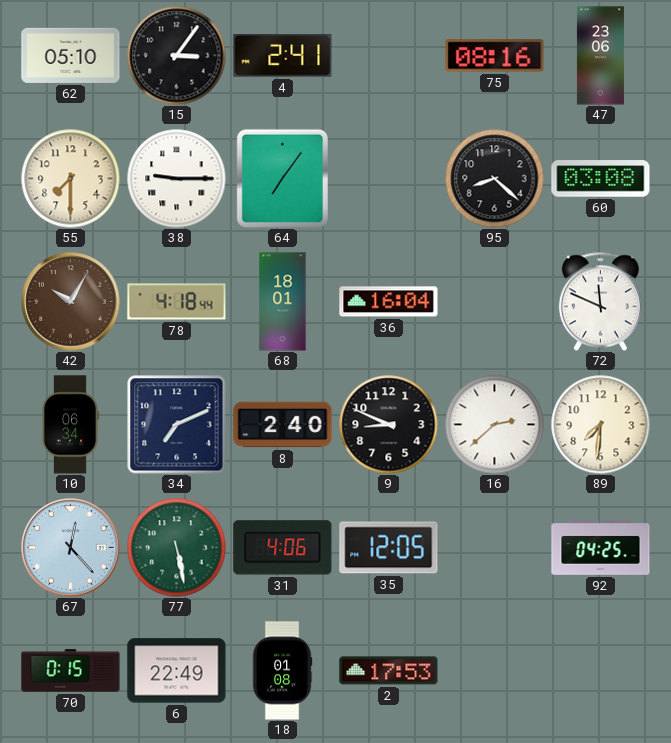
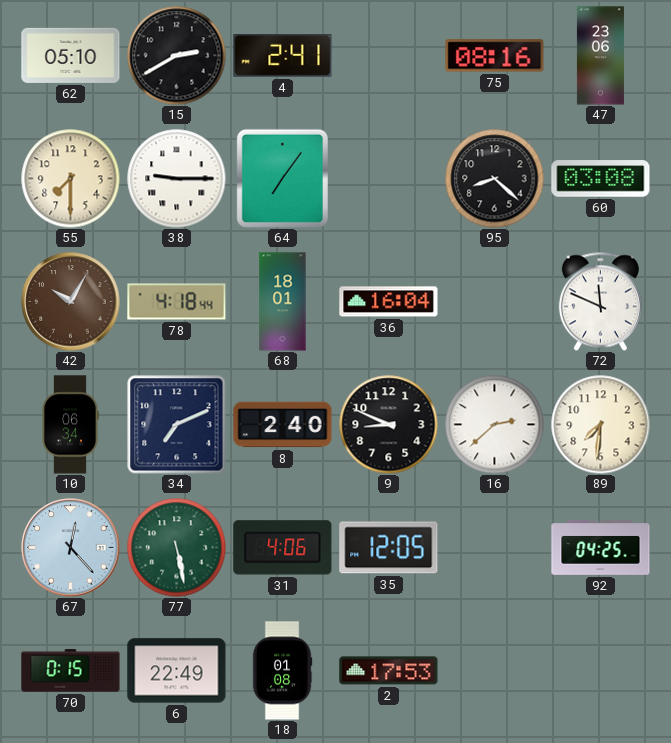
15: 3:06 -> 2:40 (177, 56)
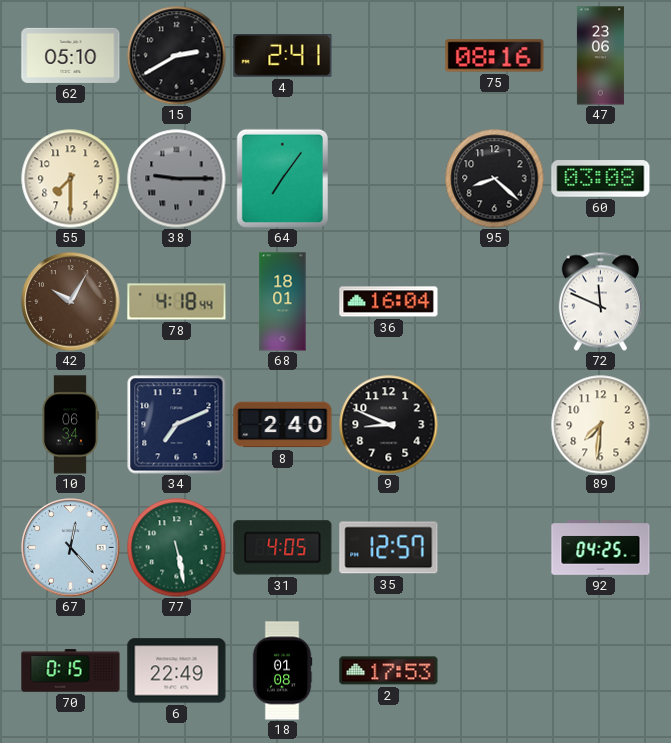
38 dial: white -> grey (177, 179)
16: 2:38 -> none (495, 425)
31: 4:06 -> 4:05 (283, 548)
35: 12:05 -> 12:57 (389, 548)
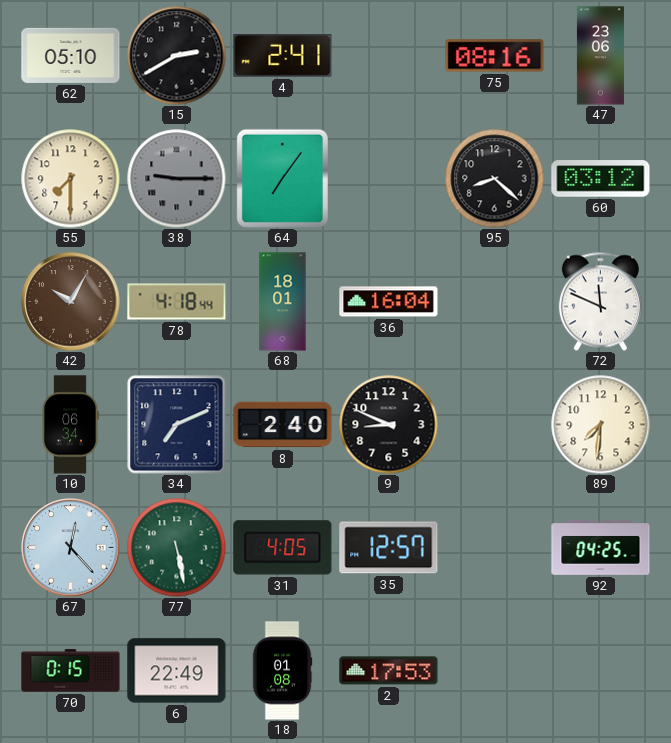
60: 03:08 -> 03:12 (601, 179)
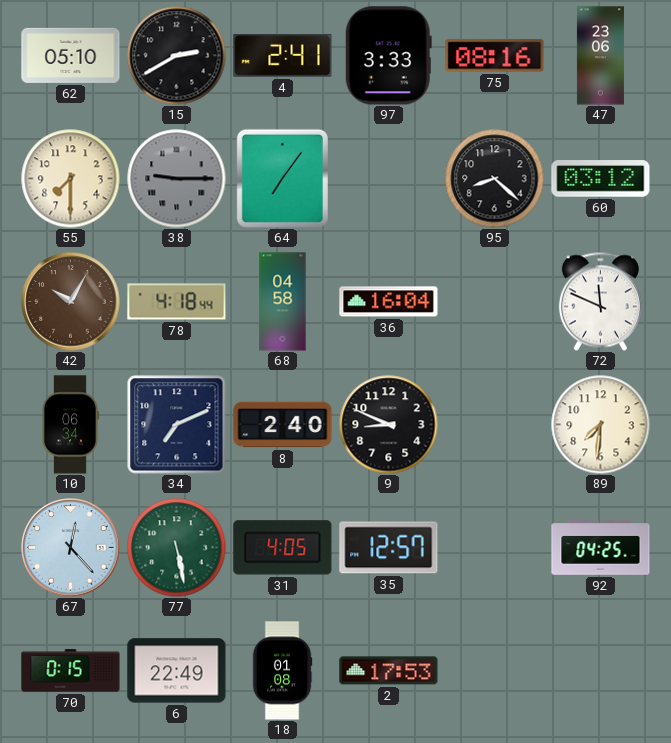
97: none -> 3:33 (388, 56)
68: 18:01 -> 04:58 (283, 302)
